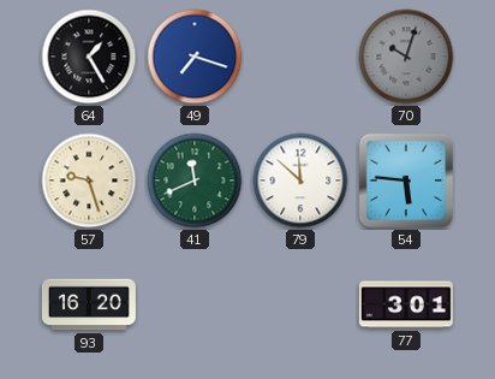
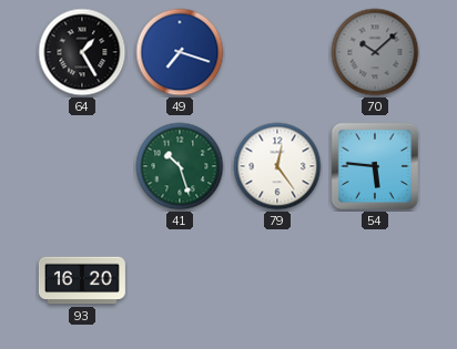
70: 10:03 -> 10:08 (375, 52)
57: 9:27 -> none (89, 180)
41: 11:41 -> 10:27 (180, 166)
79: 11:52 -> 12:24 (277, 166)
77: 3:01 -> none (406, 304)
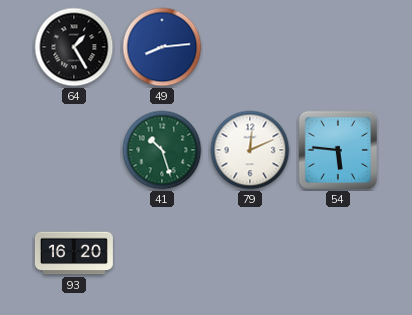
49: 7:18 -> 8:14 (162, 47)
70: 10:08 -> none (375, 52)
79: 12:24 -> 12:11 (250, 150)
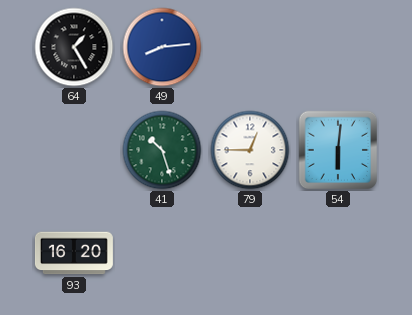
79: 12:11 -> 12:45 (250, 150)
54: 5:46 -> 6:01 (338, 150)
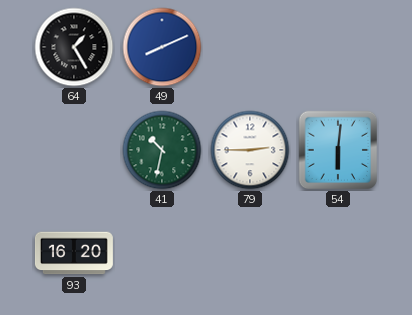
49: 8:14 -> 8:11 (162, 47)
41: 10:27 -> 10:32 (162, 150)
79: 12:45 -> 2:45 (250, 150)
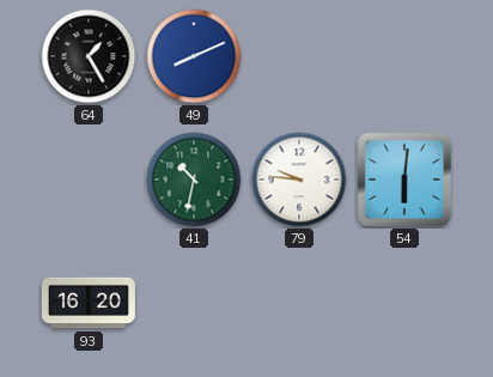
79: 2:45 -> 9:46 (299, 180)
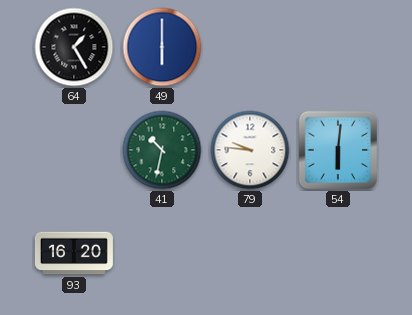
49: 8:11 -> 6:00 (162, 47)
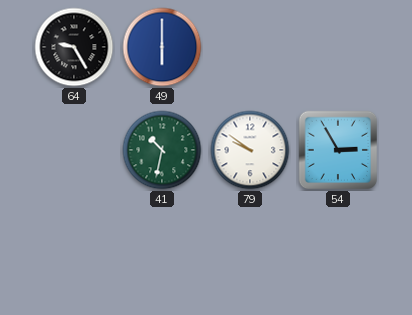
64: 1:25 -> 9:25 (74, 47)
79: 9:46 -> 9:51 (250, 150)
54: 6:01 -> 2:55 (338, 150)
93: 16:20 -> none (74, 253)
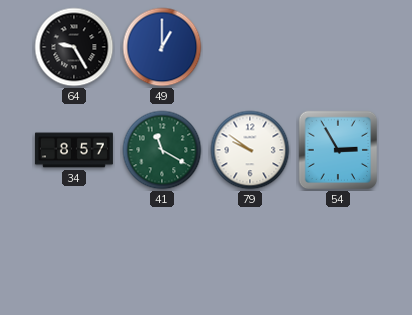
49: 6:00 -> 1:00 (162, 47)
34: none -> 8:57 (74, 150)
41: 10:32 -> 11:20 (162, 150)
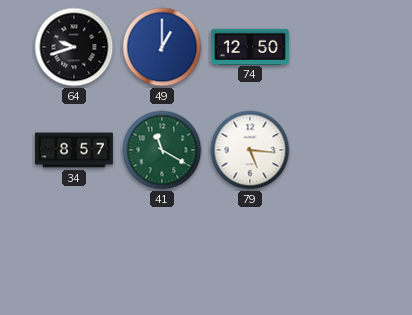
64: 9:25 -> 9:42 (74, 47)
74: none -> 12:50 (250, 46)
79: 9:51 -> 5:16 (250, 150)
54: 2:55 -> none (338, 150)
